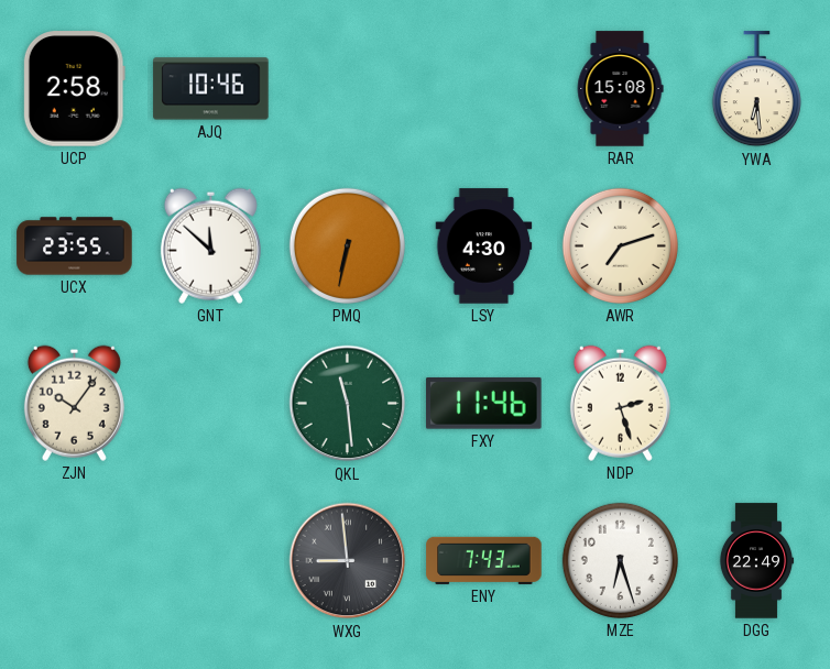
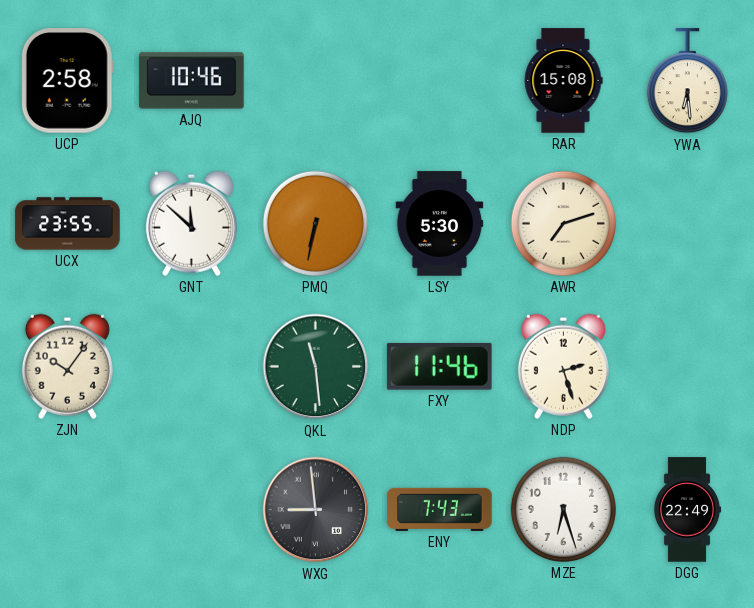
LSY: 4:30 -> 5:30 (440, 224)
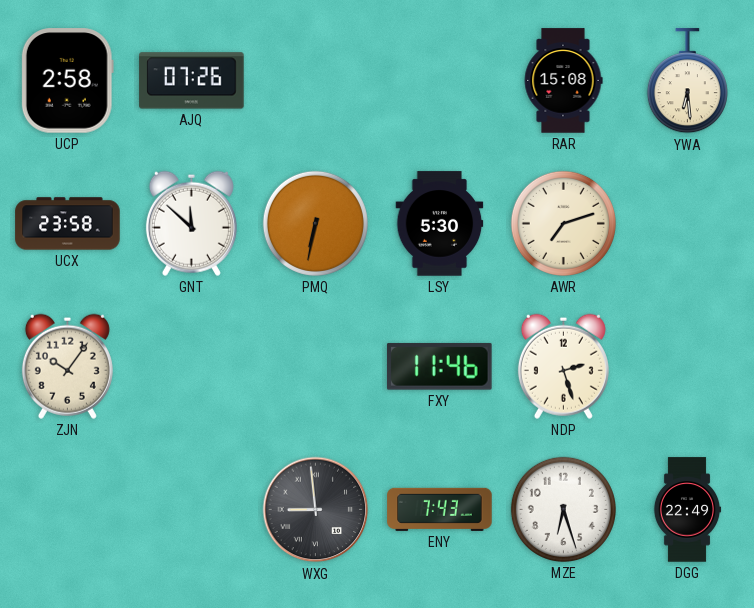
AJQ: 10:46 -> 07:26 (192, 81)
UCX: 23:55 -> 23:58 (68, 224)
QKL: 11:29 -> none (316, 367)
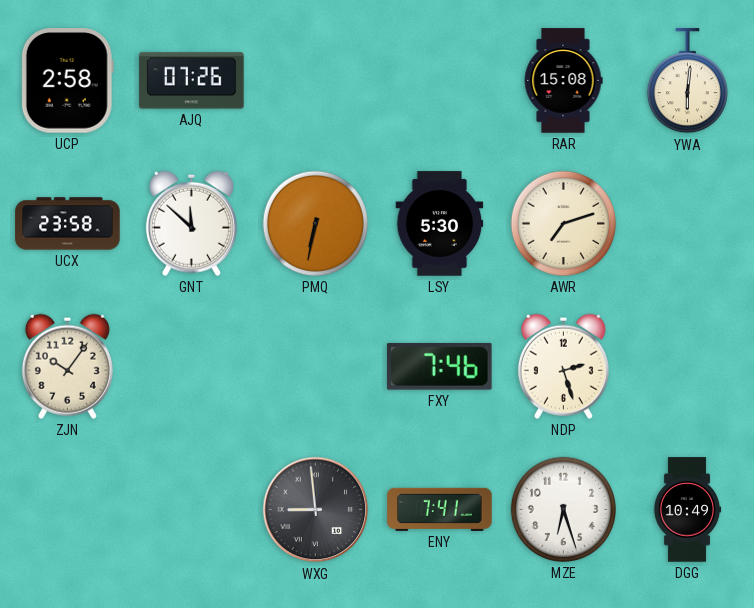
YWA: 6:29 -> 6:01 (687, 81)
FXY: 11:46 -> 7:46 (440, 367)
ENY: 7:43 -> 7:41 (440, 509)
DGG: 22:49 -> 10:49 (687, 510)
